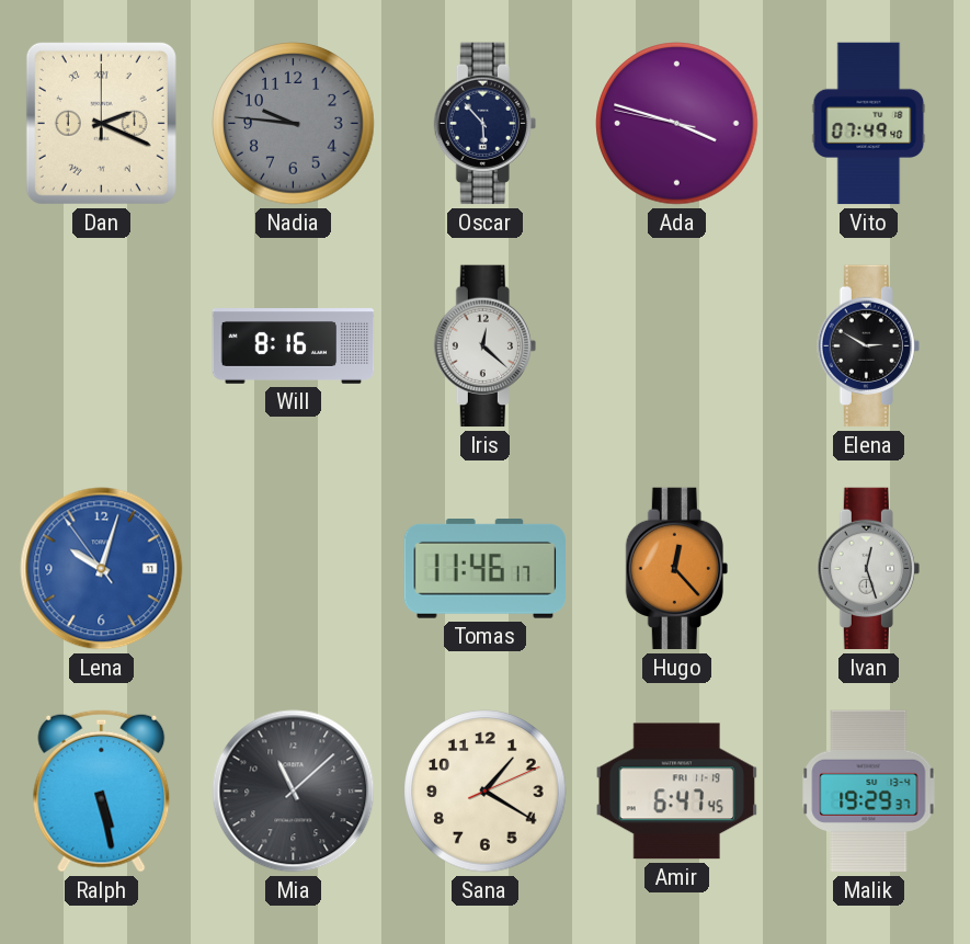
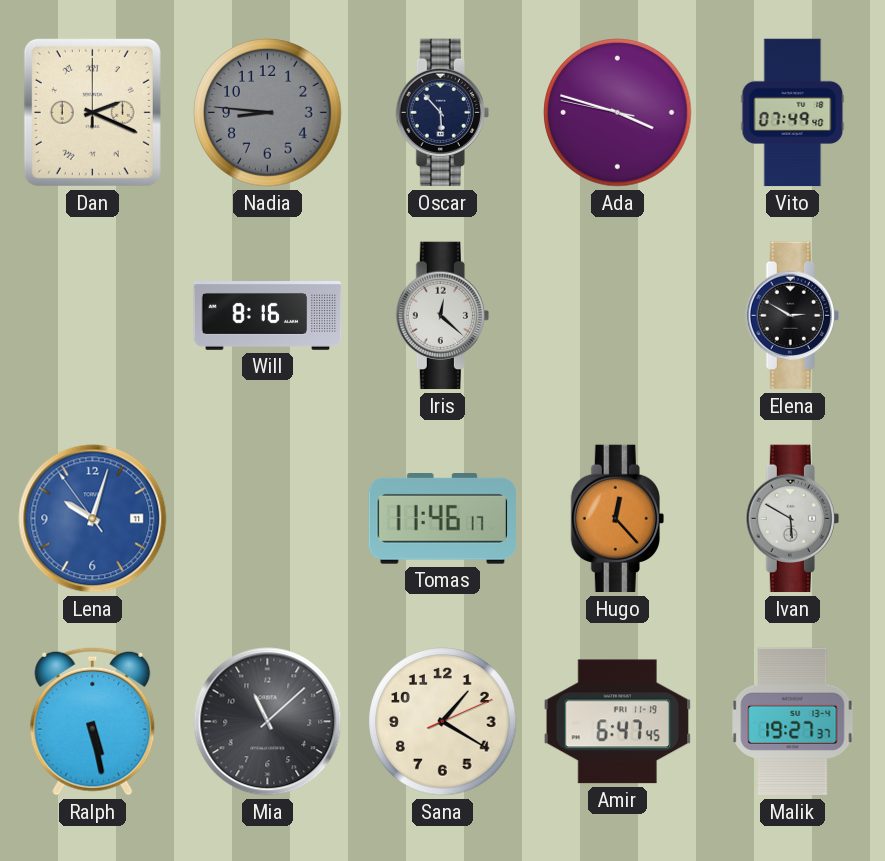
Nadia: 9:46 -> 8:46 (268, 113)
Ivan: 12:27 -> 5:50 (792, 519)
Malik: 19:29 -> 19:27 (793, 722)
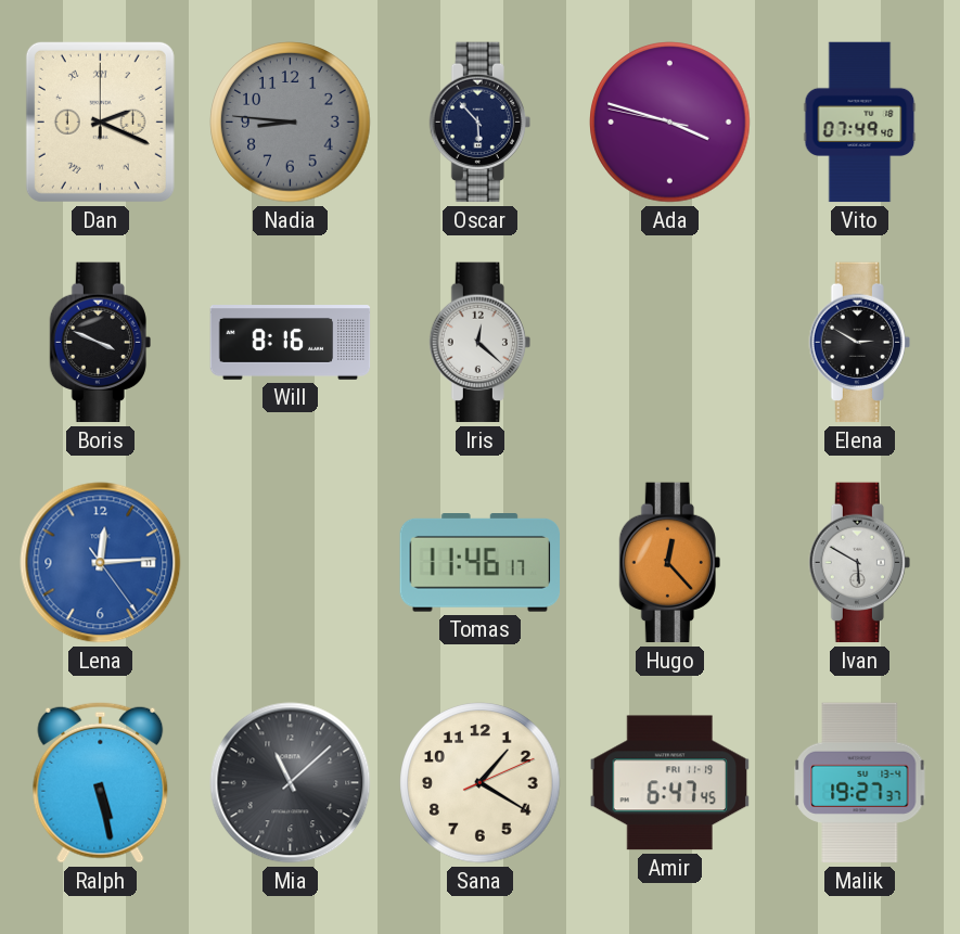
Boris: none -> 3:49 (100, 343)
Lena: 10:02 -> 12:14 (101, 563)
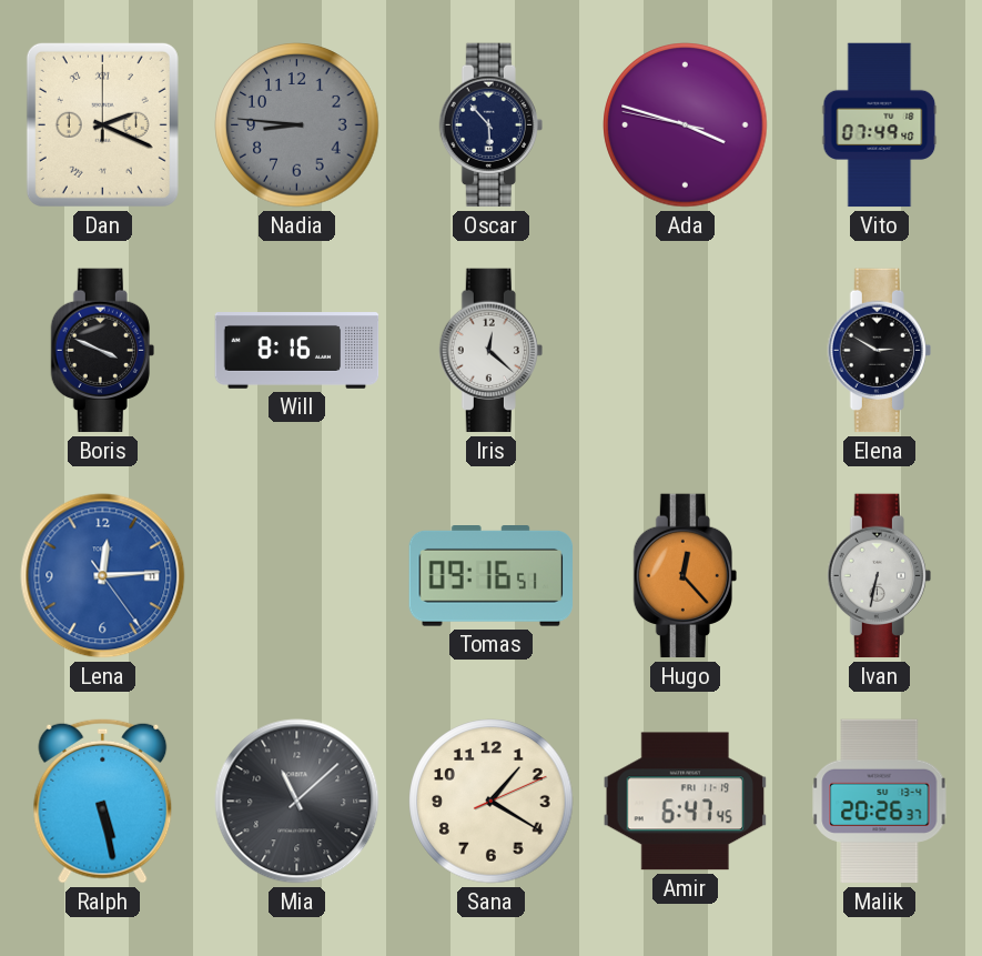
Tomas: 11:46 -> 09:16 (492, 576)
Ivan: 5:50 -> 6:32 (879, 576)
Malik: 19:27 -> 20:26 (880, 802)
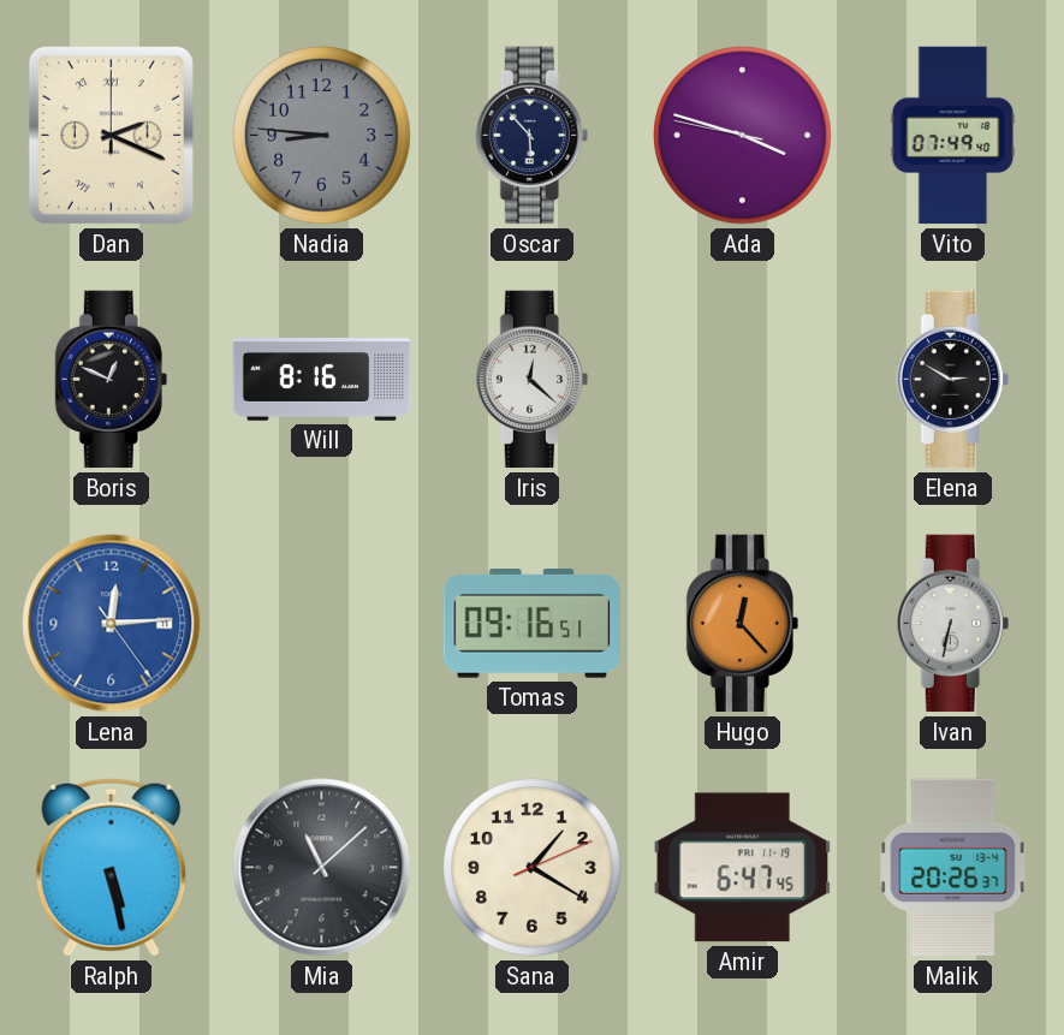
Boris: 3:49 -> 12:49 (111, 380)
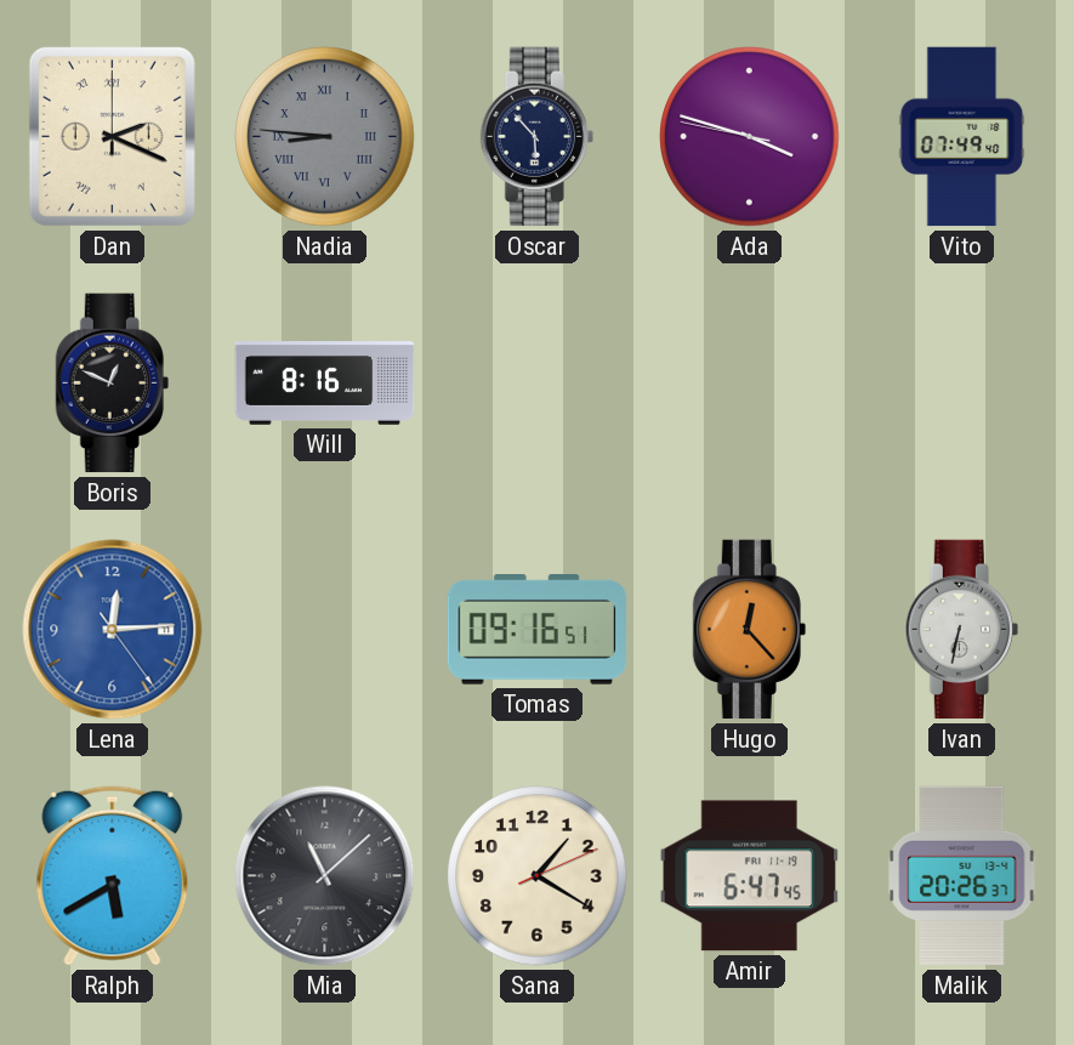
Nadia numerals: Arabic -> Roman (325, 137)
Iris: 12:22 -> none (531, 380)
Elena: 2:50 -> none (952, 380)
Ralph: 5:28 -> 5:40 (113, 875)
